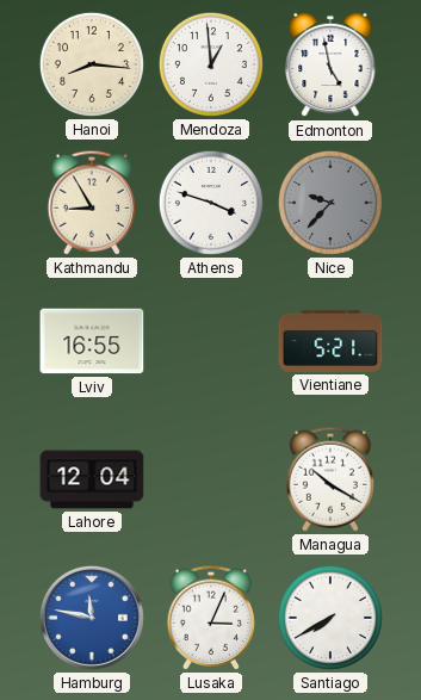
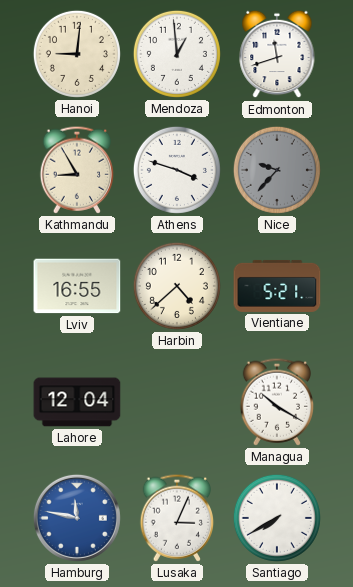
Hanoi: 8:16 -> 9:01 (77, 54)
Edmonton: 4:58 -> 11:42 (277, 54)
Harbin: none -> 4:38 (177, 286)
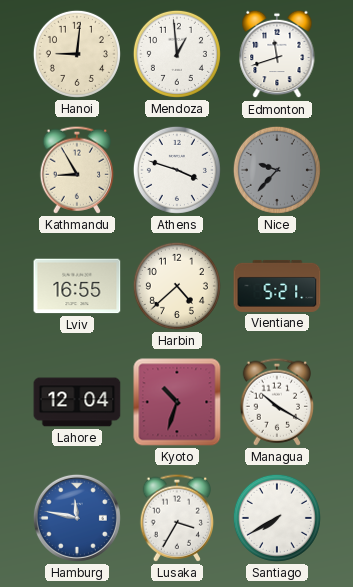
Kyoto: none -> 10:33 (177, 402)
Lusaka: 3:04 -> 3:35 (177, 518)
